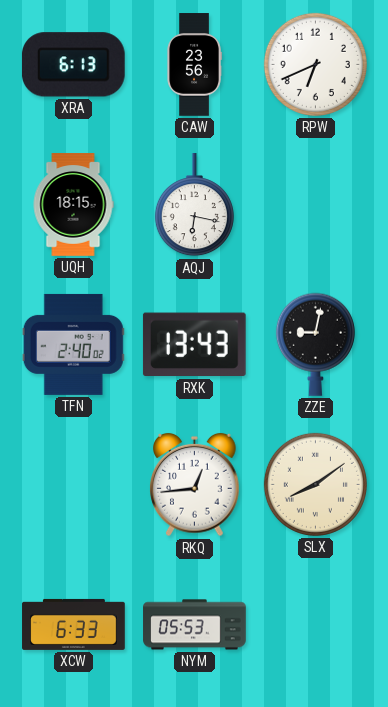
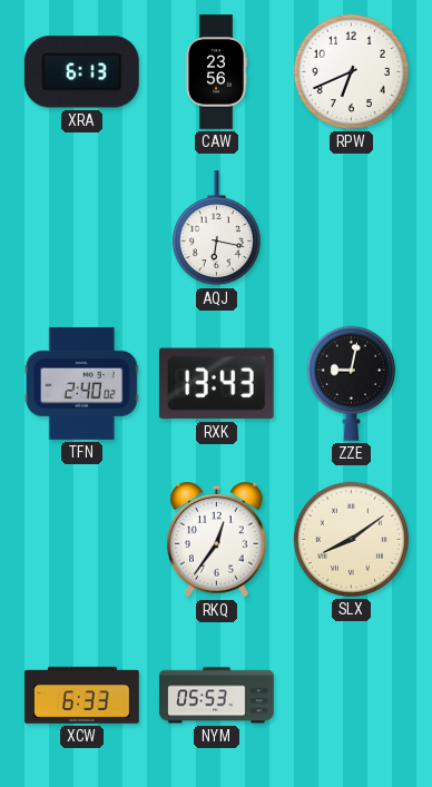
UQH: 18:15 -> none (73, 205)
RKQ: 12:44 -> 12:36 (217, 540)
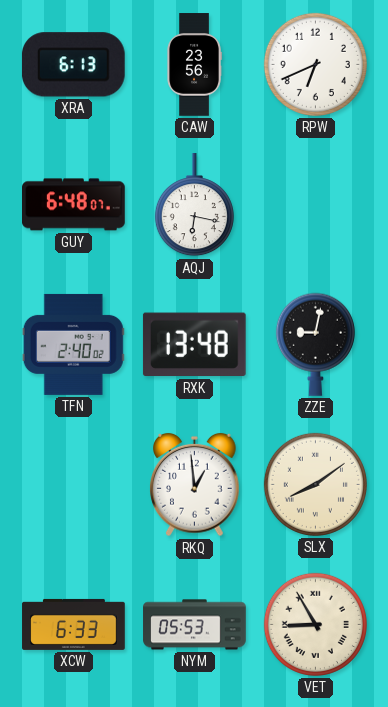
GUY: none -> 6:48 (74, 205)
RXK: 13:43 -> 13:48 (194, 345)
RKQ: 12:36 -> 12:59 (195, 485)
VET: none -> 8:55 (315, 624)
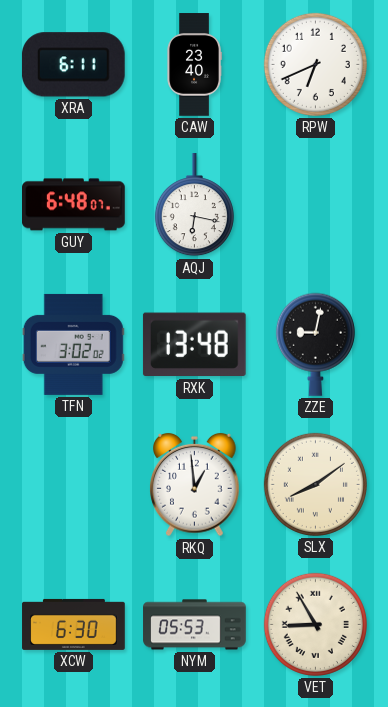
XRA: 6:13 -> 6:11 (73, 65)
CAW: 23:56 -> 23:40 (194, 65)
TFN: 2:40 -> 3:02 (73, 344)
XCW: 6:33 -> 6:30 (74, 624)
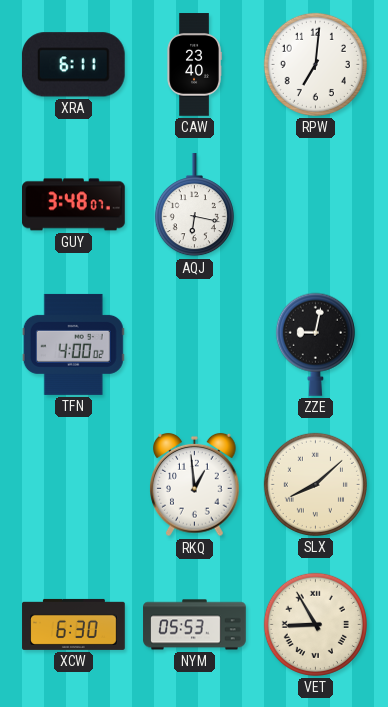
RPW: 6:41 -> 7:01 (315, 64)
GUY: 6:48 -> 3:48 (74, 205)
TFN: 3:02 -> 4:00 (73, 344)
RXK: 13:48 -> none (194, 345)
SLX: 8:09 -> 8:08 (315, 484)
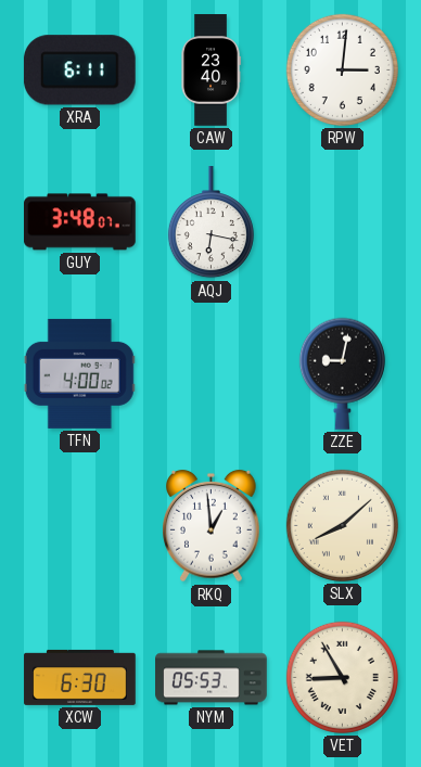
RPW: 7:01 -> 3:01 (342, 69)
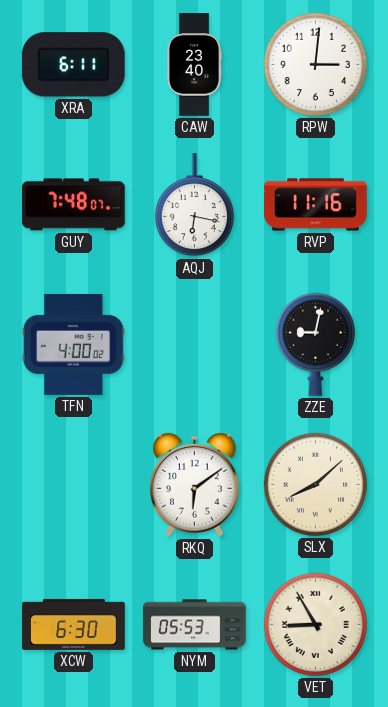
GUY: 3:48 -> 7:48 (74, 205)
RVP: none -> 11:16 (316, 205)
RKQ: 12:59 -> 6:09 (195, 485)
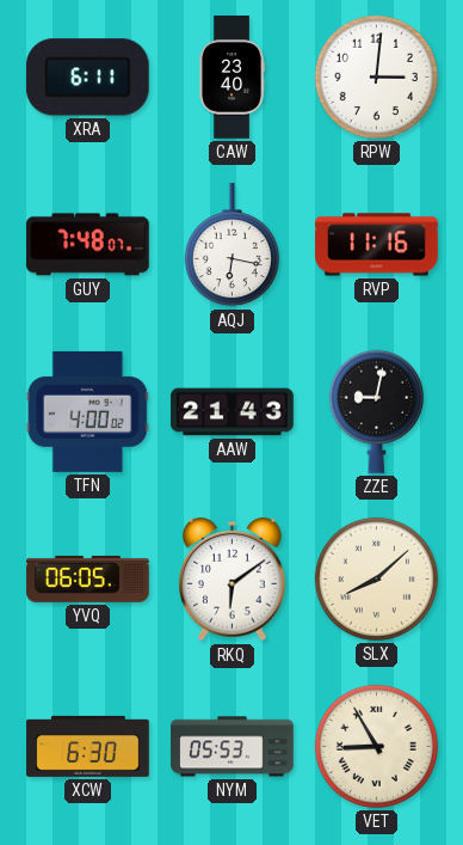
AAW: none -> 21:43 (233, 412)
YVQ: none -> 06:05 (88, 578)
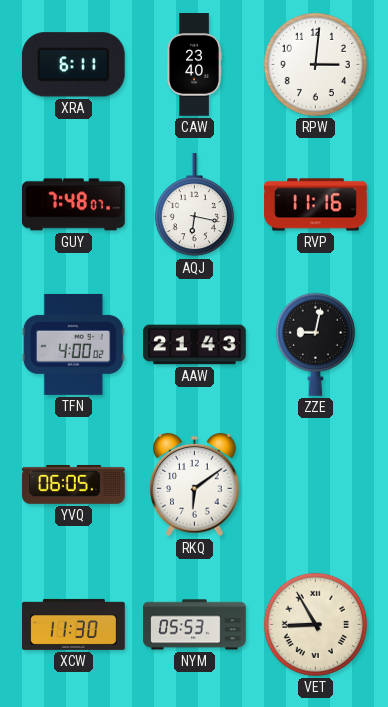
SLX: 8:08 -> none (376, 578)
XCW: 6:30 -> 11:30 (74, 624)
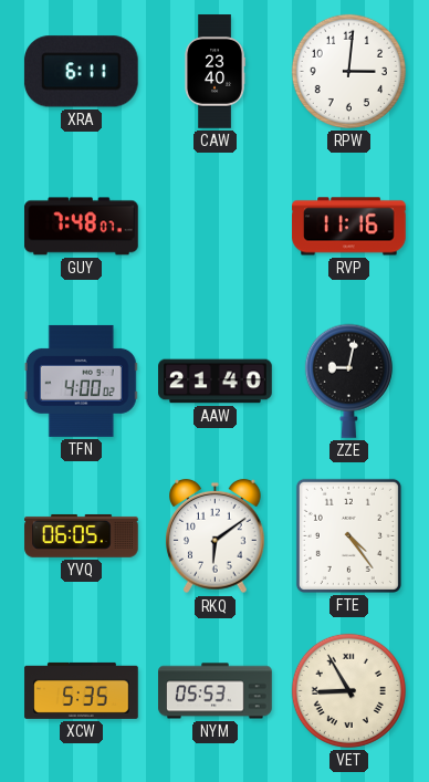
AQJ: 6:17 -> none (194, 205)
AAW: 21:43 -> 21:40 (216, 382)
FTE: none -> 4:24 (348, 535)
XCW: 11:30 -> 5:35 (82, 690)
